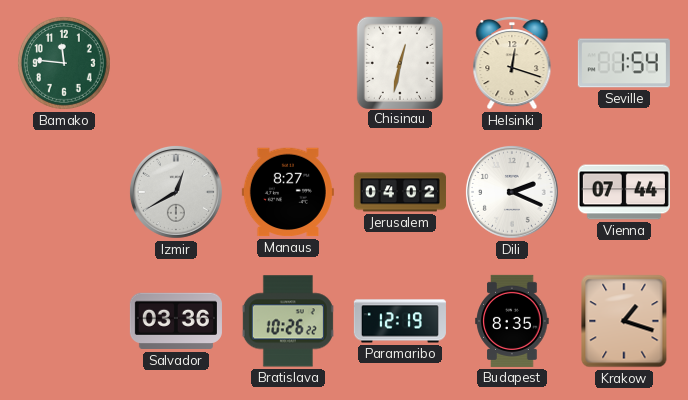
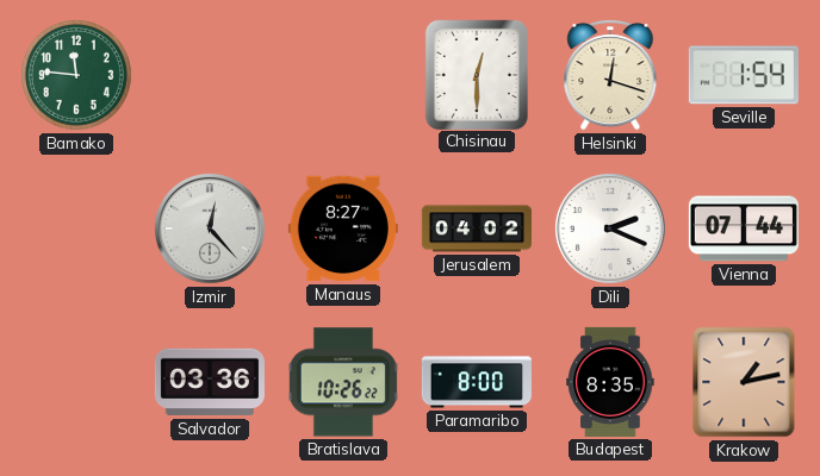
Chisinau: 12:32 -> 12:30 (477, 74)
Izmir: 12:40 -> 12:23 (210, 228)
Paramaribo: 12:19 -> 8:00 (477, 382)
Krakow: 1:18 -> 1:13 (744, 382)
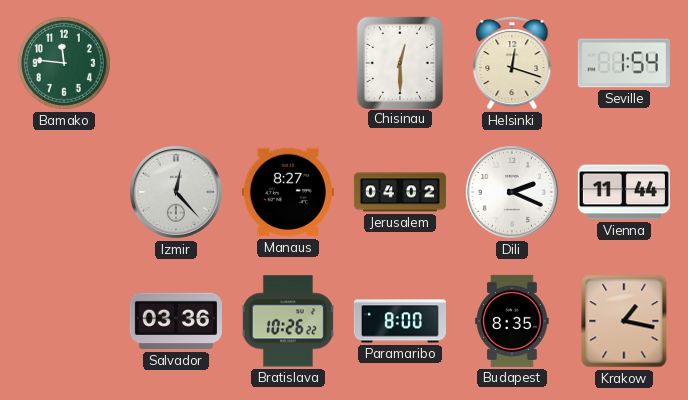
Vienna: 07:44 -> 11:44 (624, 192)
Krakow: 1:13 -> 1:17 (624, 321)
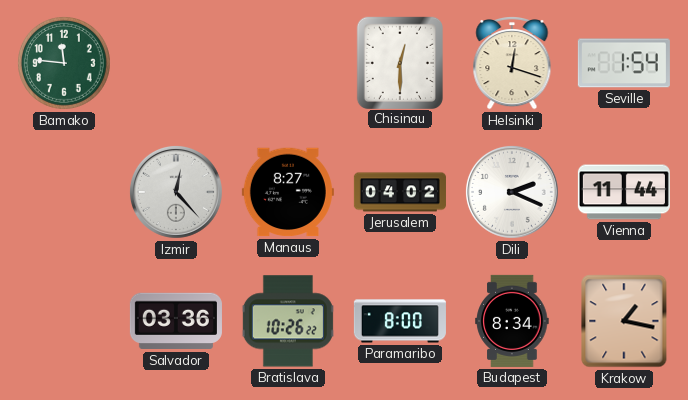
Budapest: 8:35 -> 8:34 (512, 321)
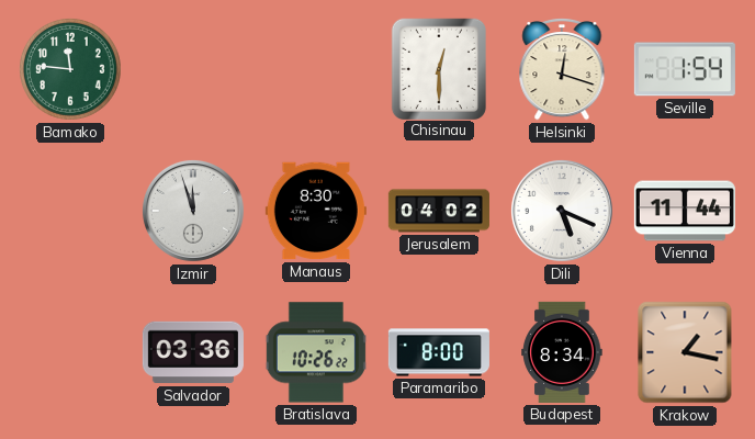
Izmir: 12:23 -> 11:57 (193, 211)
Manaus: 8:27 -> 8:30 (316, 211)
Dili: 2:19 -> 5:19 (562, 211)
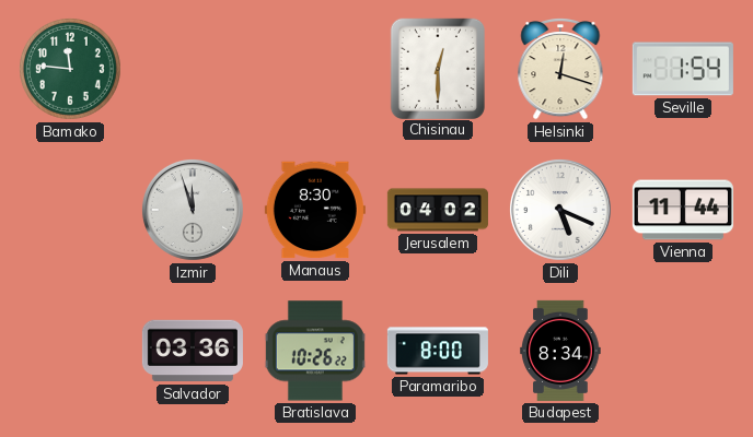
Krakow: 1:17 -> none (685, 352)
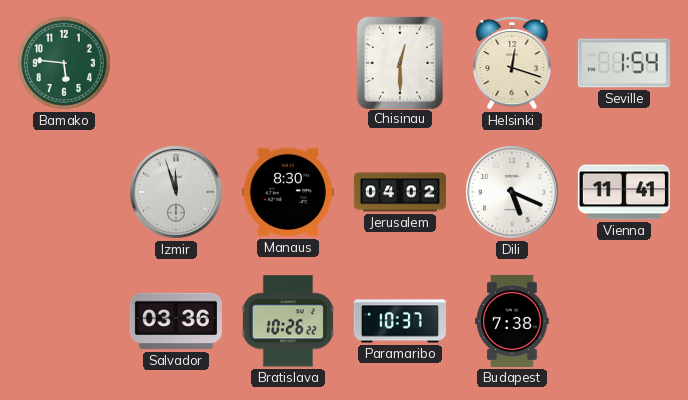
Bamako: 11:46 -> 5:46 (65, 64)
Vienna: 11:44 -> 11:41 (624, 192)
Paramaribo: 8:00 -> 10:37 (400, 321)
Budapest: 8:34 -> 7:38 (512, 321)
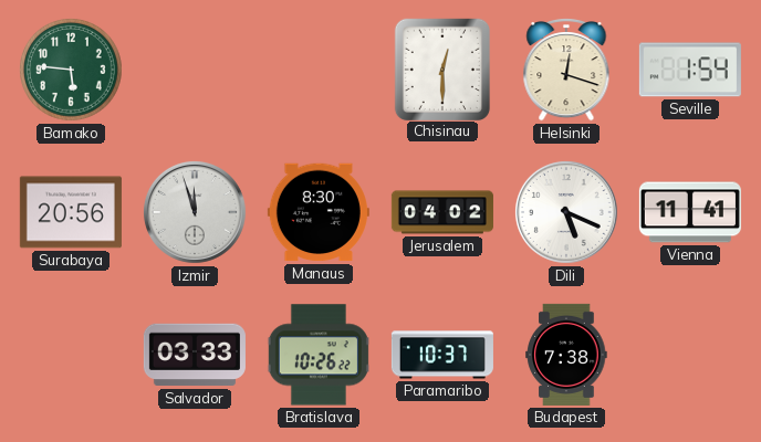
Surabaya: none -> 20:56 (71, 212)
Salvador: 03:36 -> 03:33 (195, 355)
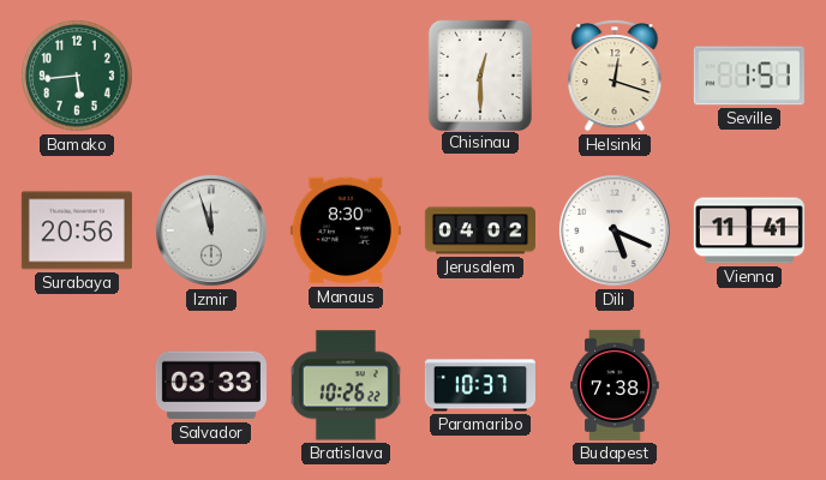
Bamako: 5:46 -> 5:44 (78, 77)
Seville: 1:54 -> 1:51 (749, 76)
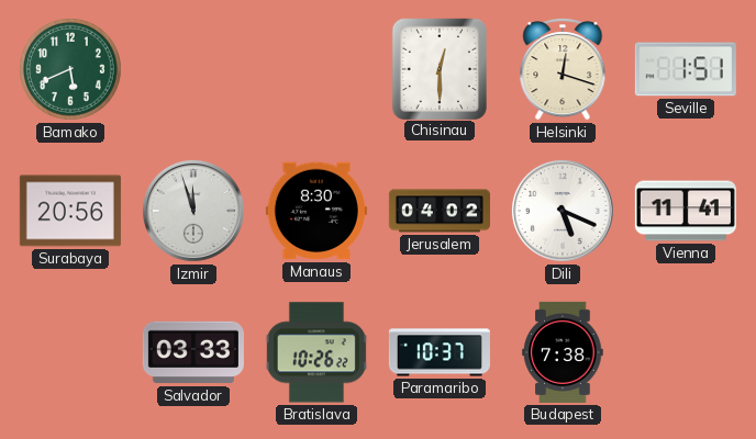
Bamako: 5:44 -> 5:41 (71, 70)
